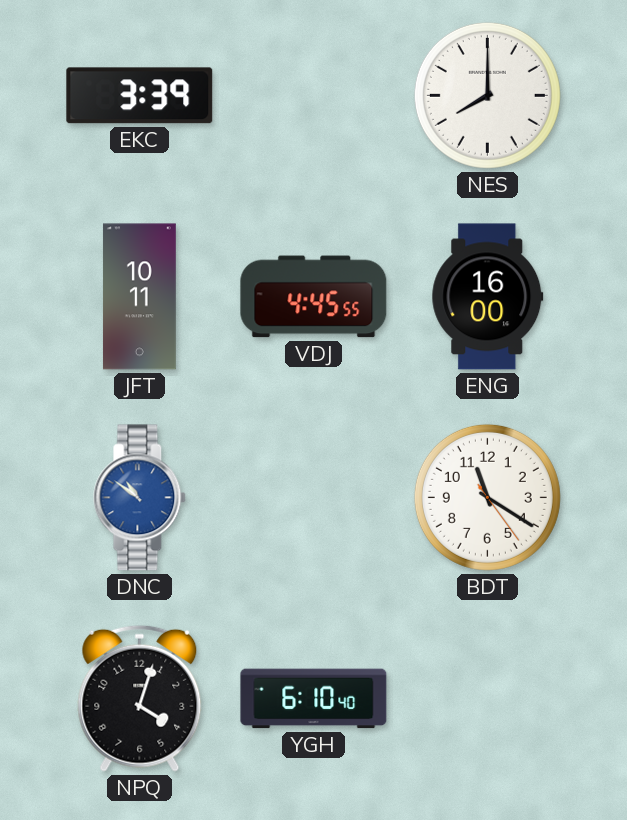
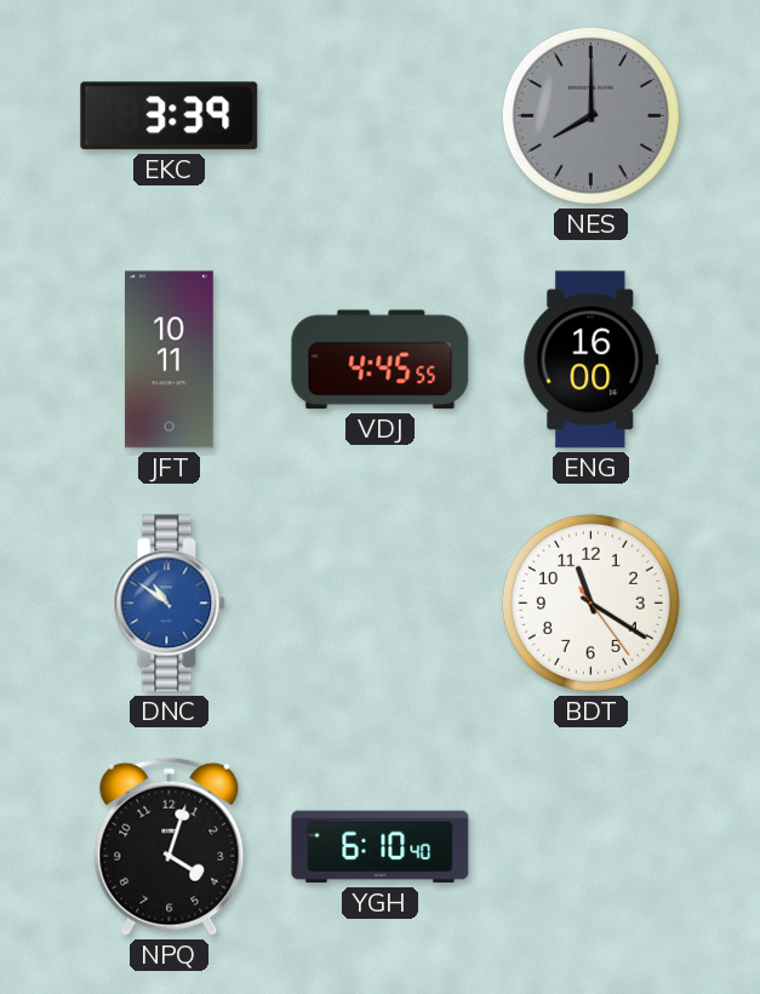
NES dial: white -> grey (590, 115)
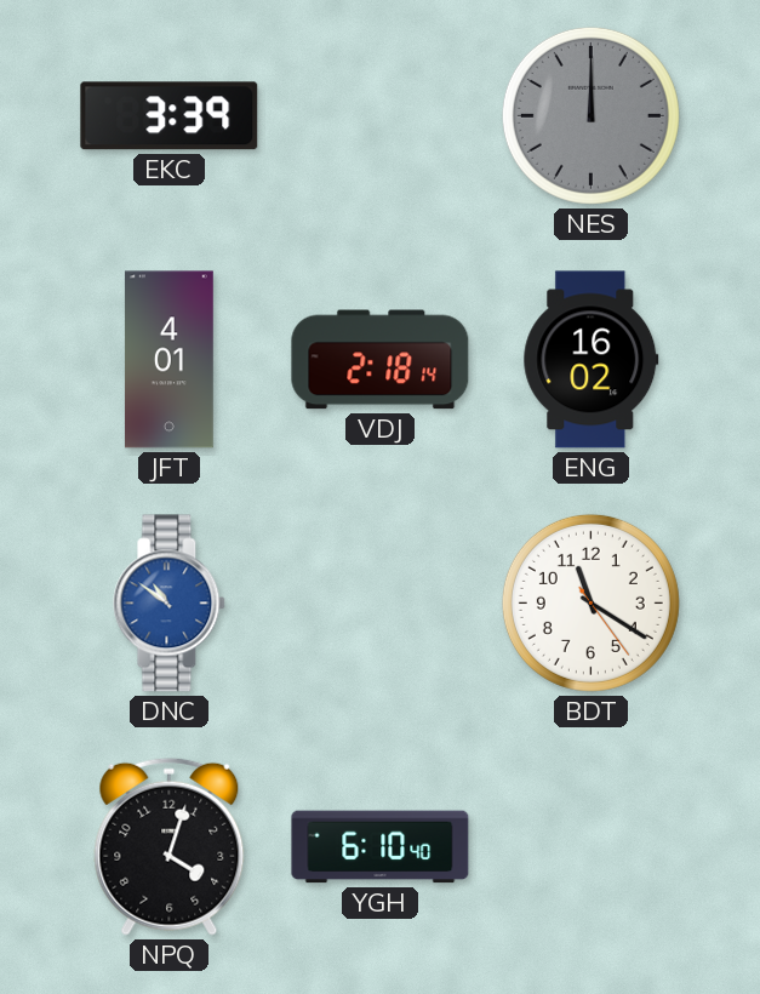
NES: 8:00 -> 12:00 (590, 115)
JFT: 10:11 -> 4:01 (168, 360)
VDJ: 4:45 -> 2:18 (381, 360)
ENG: 16:00 -> 16:02 (592, 360)
